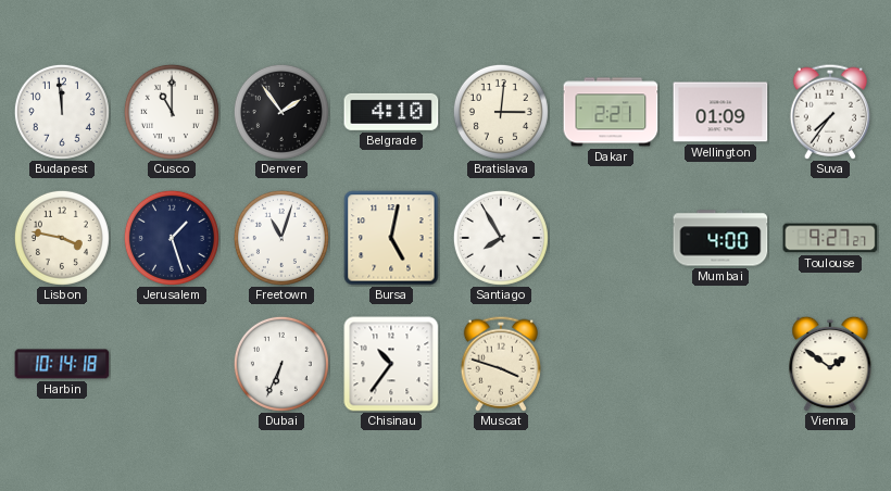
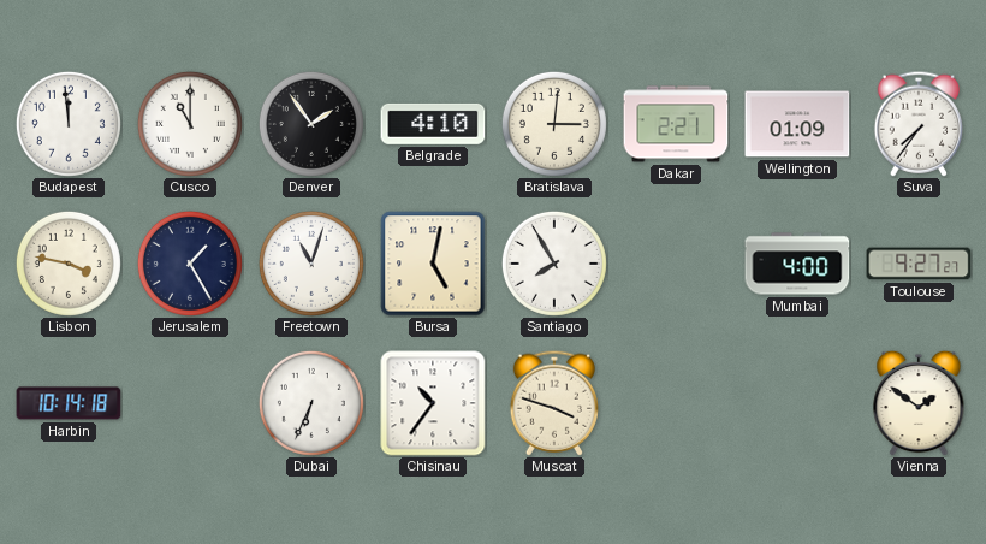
Jerusalem: 1:27 -> 1:25 (190, 264)
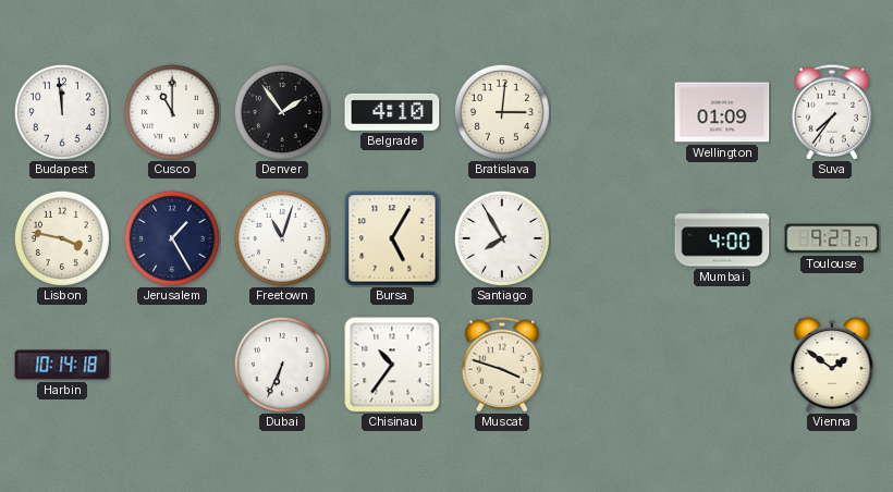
Dakar: 2:21 -> none (676, 124)
Bursa: 5:02 -> 5:05 (392, 238)
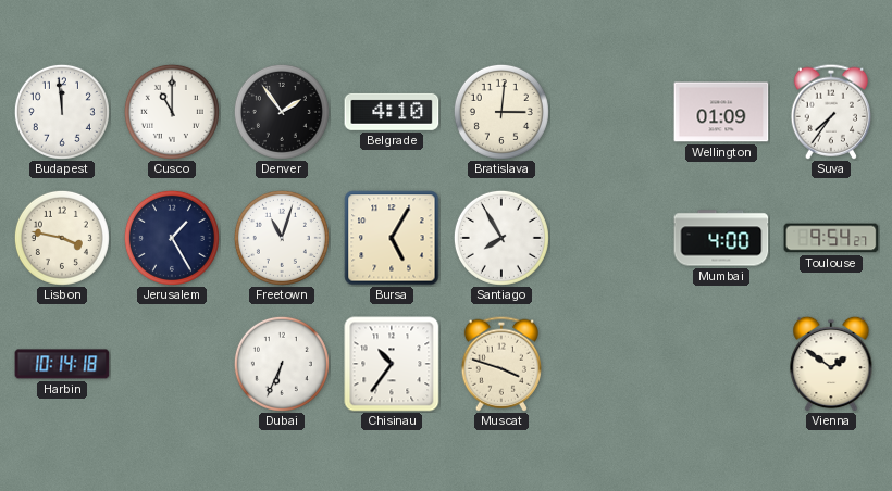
Toulouse: 9:27 -> 9:54 (831, 238)
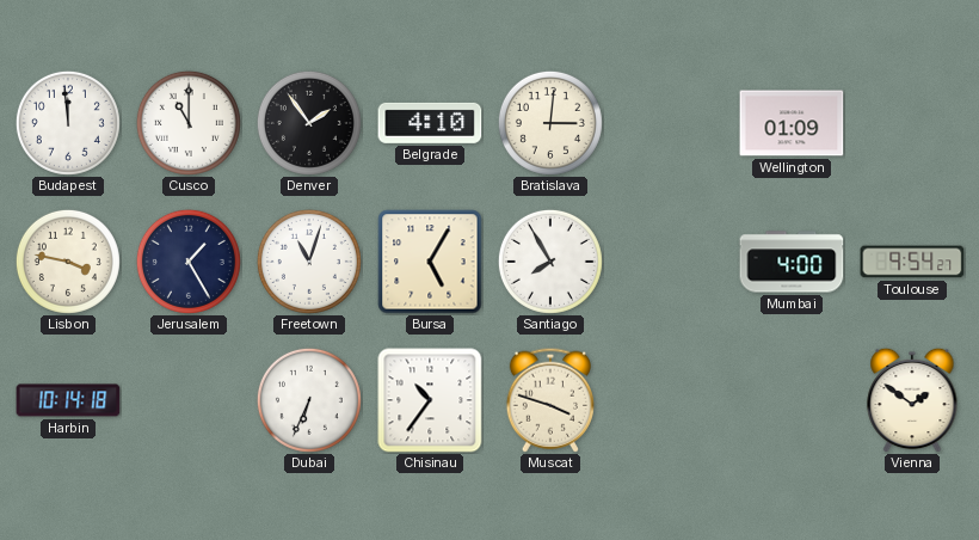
Suva: 7:36 -> none (830, 112)
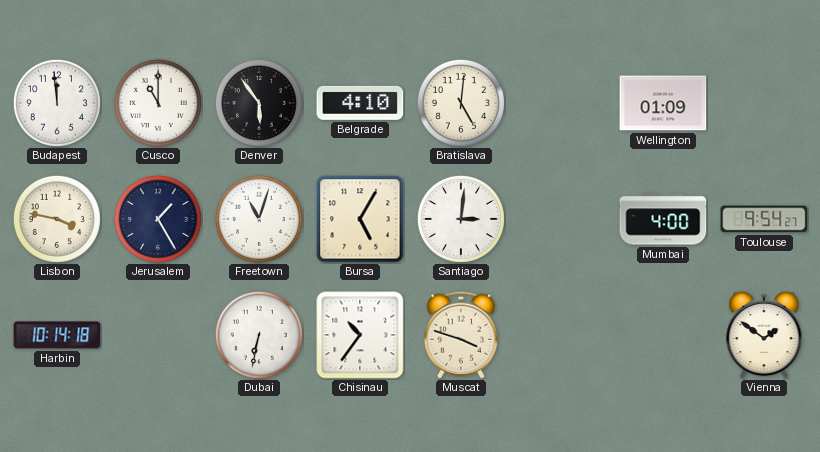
Denver: 1:54 -> 5:54 (259, 103)
Bratislava: 3:01 -> 5:01 (461, 103)
Santiago: 7:55 -> 3:01 (461, 219)
Dubai: 6:34 -> 6:32 (259, 335)
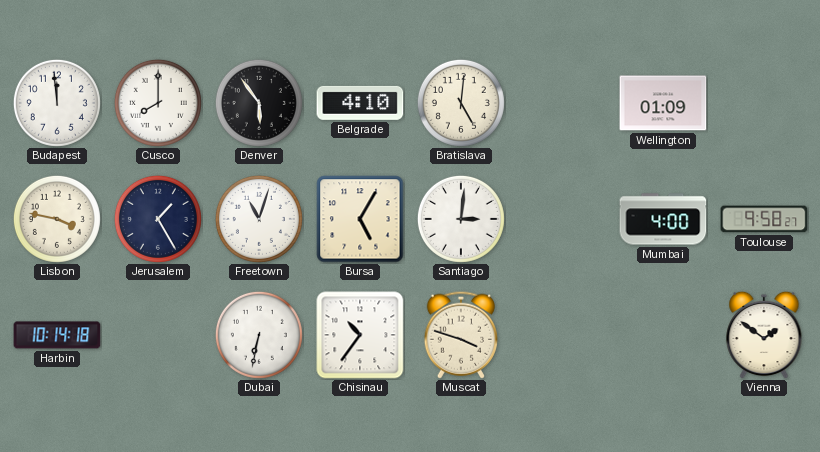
Cusco: 11:00 -> 8:00 (158, 103)
Toulouse: 9:54 -> 9:58 (764, 219)
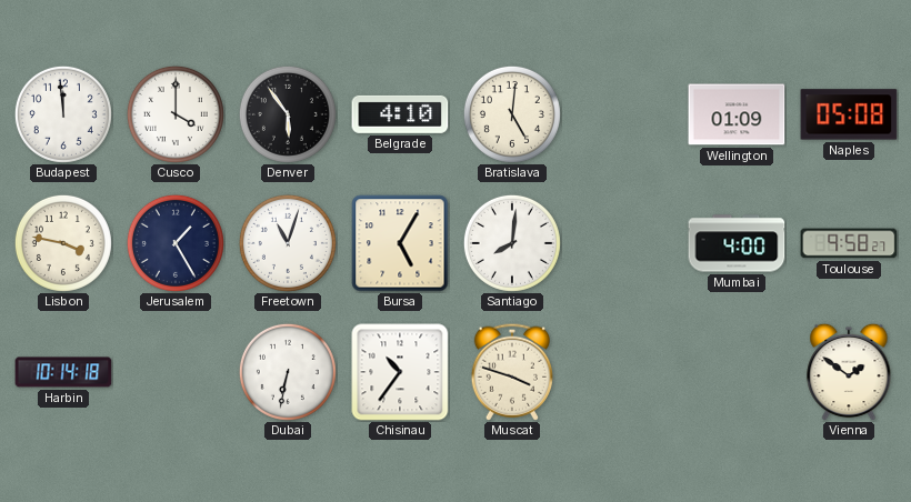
Cusco: 8:00 -> 4:00 (176, 114)
Naples: none -> 05:08 (849, 114)
Santiago: 3:01 -> 8:01 (512, 243)
